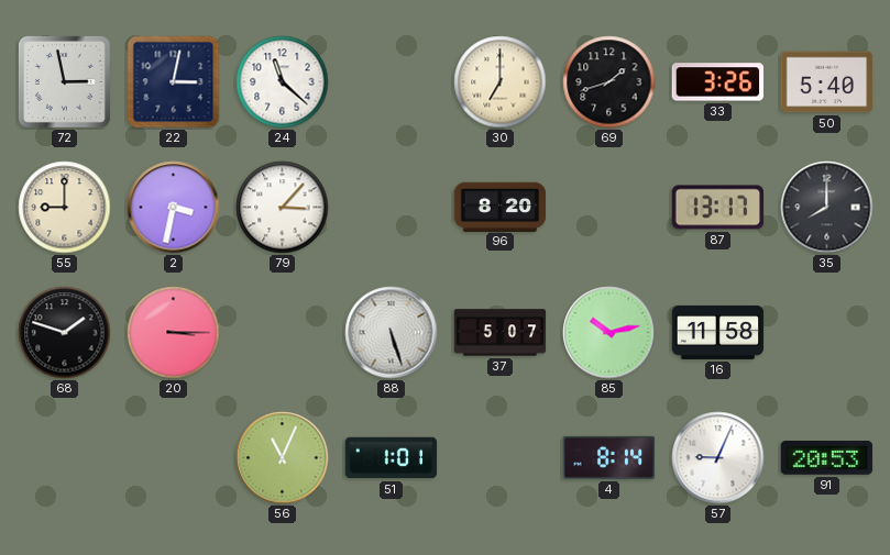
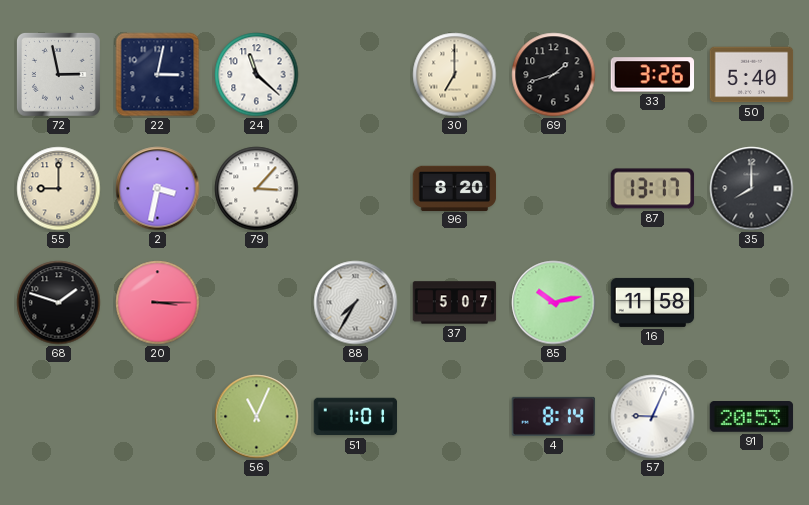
88: 5:27 -> 7:35 (356, 303)
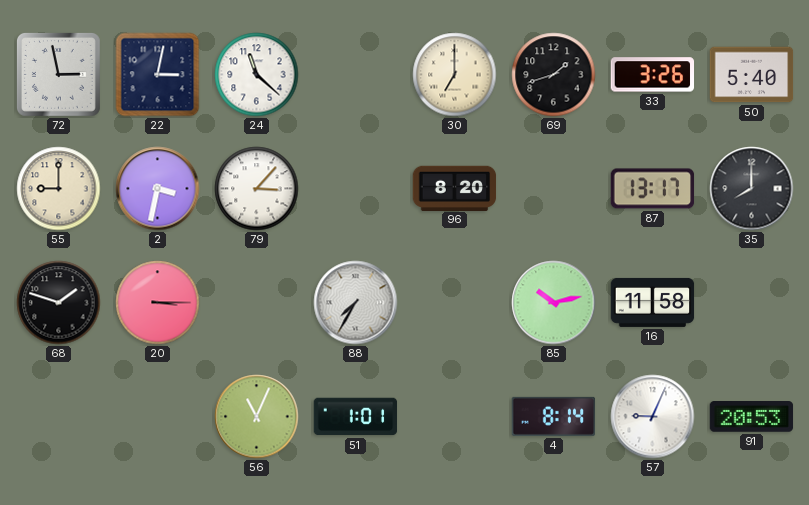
37: 5:07 -> none (455, 303)
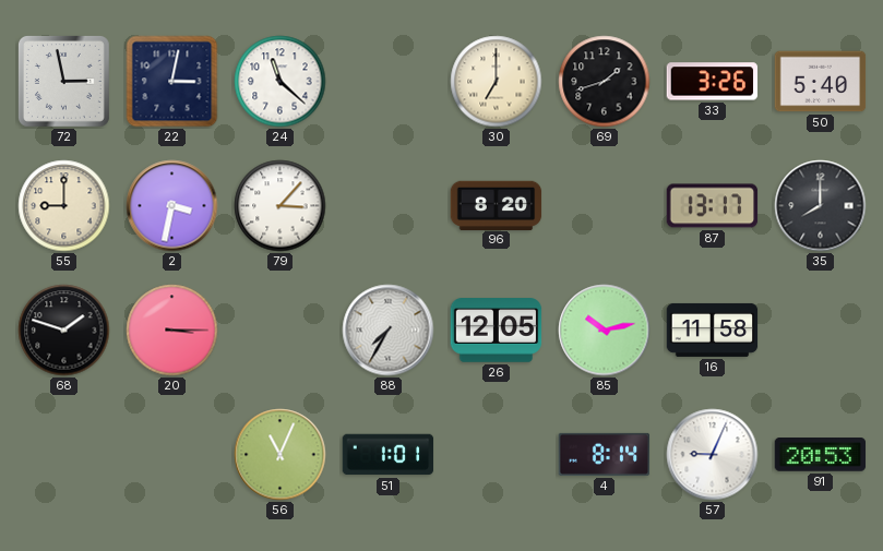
26: none -> 12:05 (497, 331)
